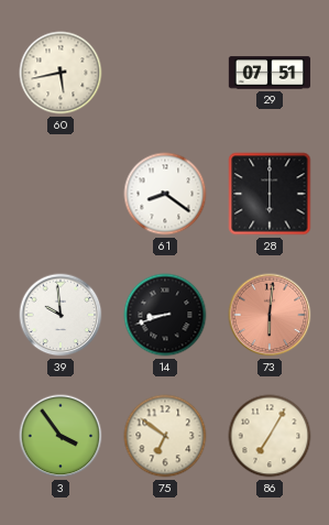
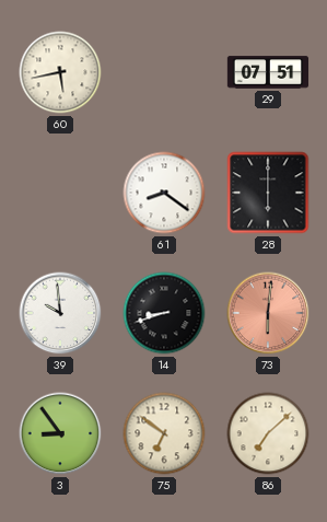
3: 3:54 -> 8:54 (60, 433)
86: 7:05 -> 7:08 (268, 433)
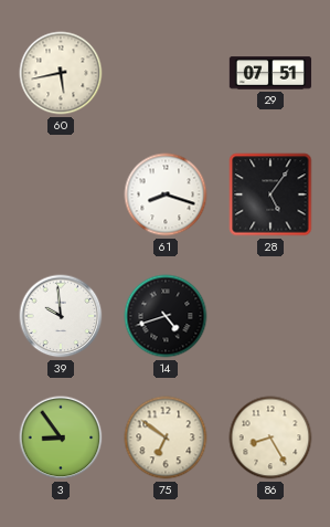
61: 8:21 -> 8:18 (166, 194)
28: 6:00 -> 5:06 (270, 194)
14: 8:42 -> 4:42 (166, 316)
73: 6:01 -> none (268, 313)
86: 7:08 -> 8:25 (270, 438)
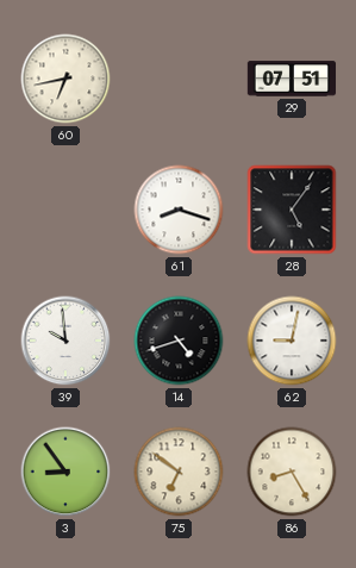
60: 5:43 -> 6:43 (65, 79)
62: none -> 9:02 (292, 341)
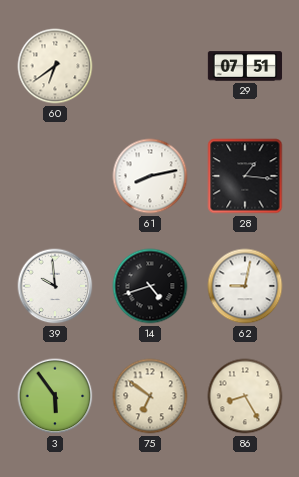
60: 6:43 -> 6:39 (55, 66)
61: 8:18 -> 8:13 (150, 176)
28: 5:06 -> 1:16 (245, 176)
3: 8:54 -> 5:54 (55, 396)
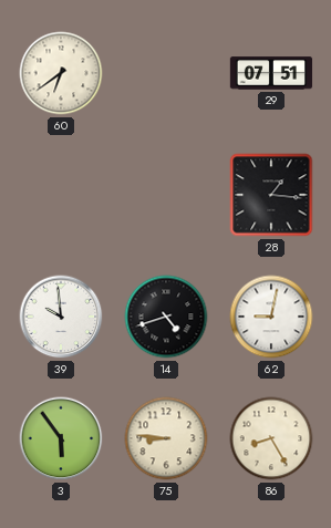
61: 8:13 -> none (150, 176)
75: 6:51 -> 8:46 (166, 438)
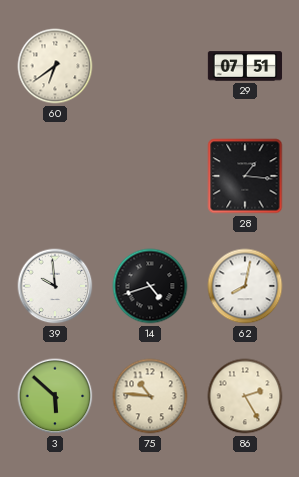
62: 9:02 -> 8:02 (245, 286)
3: 5:54 -> 5:52 (55, 396)
75: 8:46 -> 10:46 (150, 396)
86: 8:25 -> 2:25 (245, 396)
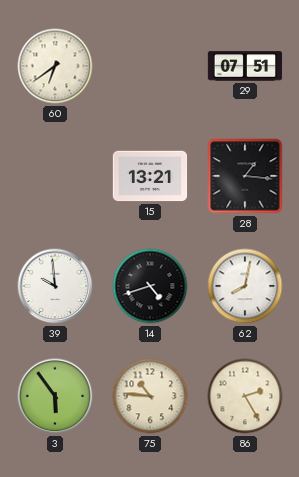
15: none -> 13:21 (150, 176)
3: 5:52 -> 5:54 (55, 396)
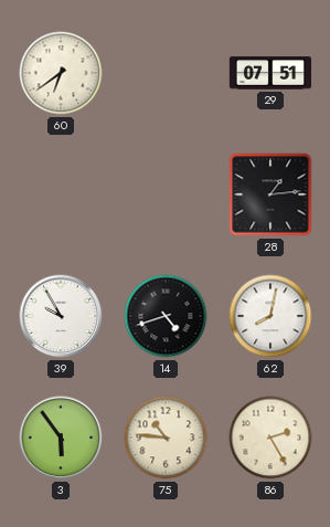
15: 13:21 -> none (150, 176)
28: 1:16 -> 1:14 (270, 194)
39: 9:59 -> 9:55 (61, 316)
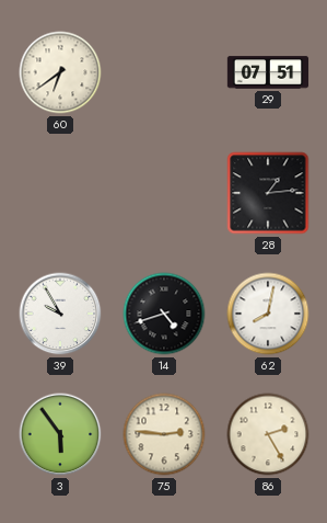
75: 10:46 -> 2:46 (164, 434)
